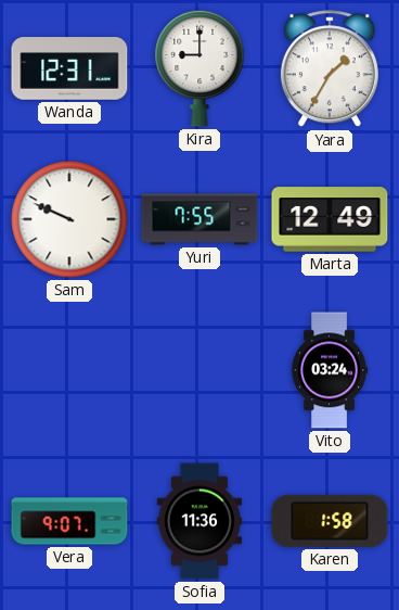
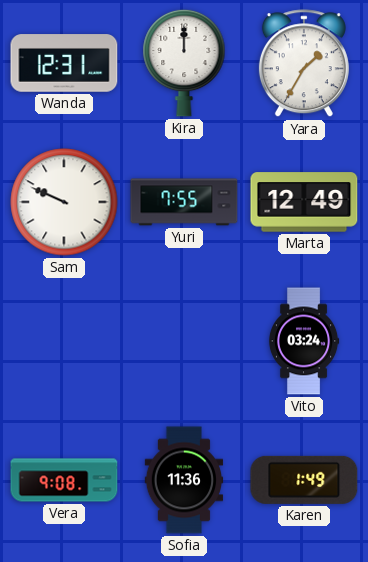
Kira: 9:00 -> 12:00 (184, 63)
Vera: 9:07 -> 9:08 (64, 480)
Karen: 1:58 -> 1:49 (304, 480)
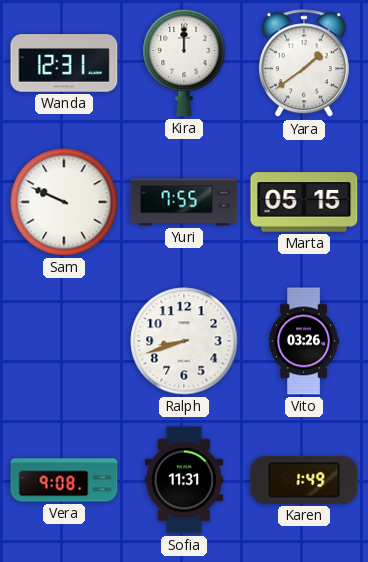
Yara: 1:35 -> 1:39 (304, 64)
Marta: 12:49 -> 05:15 (304, 202)
Ralph: none -> 8:42 (184, 341)
Vito: 03:24 -> 03:26 (304, 341)
Sofia: 11:36 -> 11:31 (184, 480)
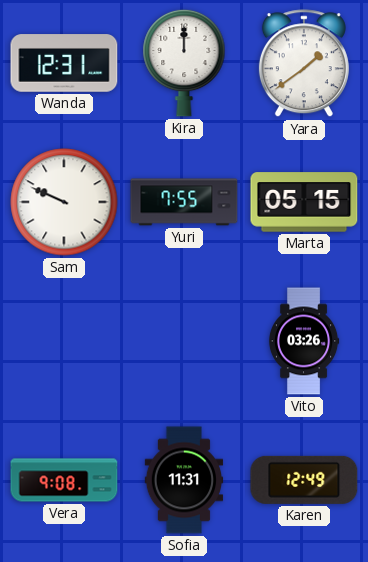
Ralph: 8:42 -> none (184, 341)
Karen: 1:49 -> 12:49 (304, 480)
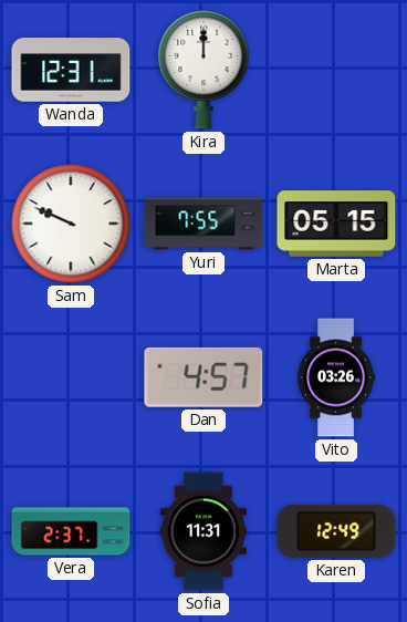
Yara: 1:39 -> none (304, 64)
Dan: none -> 4:57 (203, 377)
Vera: 9:08 -> 2:37 (71, 531)
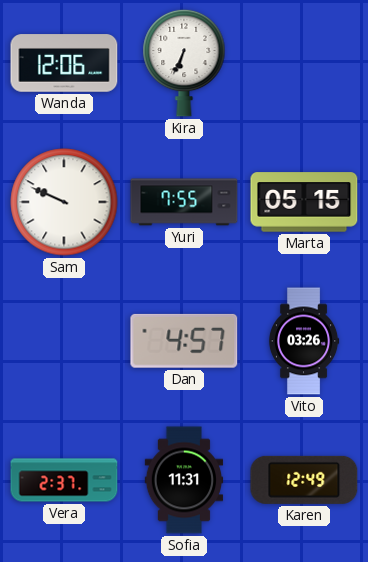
Wanda: 12:31 -> 12:06 (64, 63)
Kira: 12:00 -> 6:34 (184, 63)
